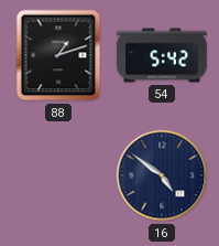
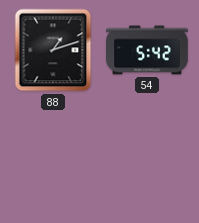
16: 4:51 -> none (162, 175)
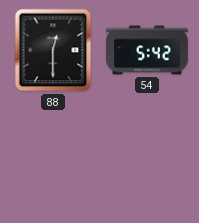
88: 1:12 -> 12:30 (53, 50)
